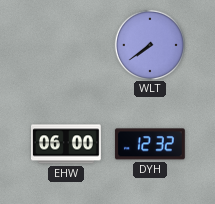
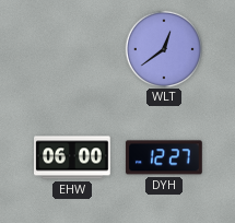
WLT: 7:39 -> 12:39 (163, 48)
DYH: 12:32 -> 12:27 (164, 157)
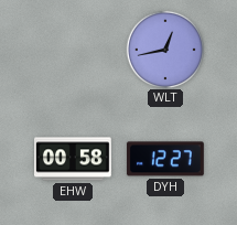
WLT: 12:39 -> 12:43 (164, 49)
EHW: 06:00 -> 00:58 (74, 159)
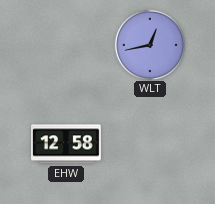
EHW: 00:58 -> 12:58 (67, 144)
DYH: 12:27 -> none (165, 159)
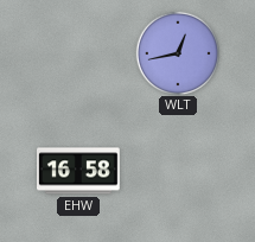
EHW: 12:58 -> 16:58 (79, 171)
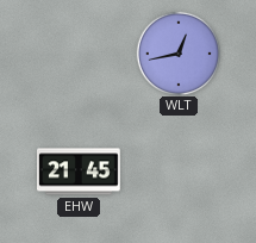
EHW: 16:58 -> 21:45 (80, 172)
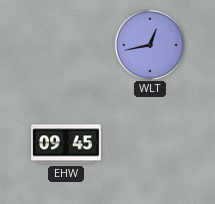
EHW: 21:45 -> 09:45 (67, 144)
